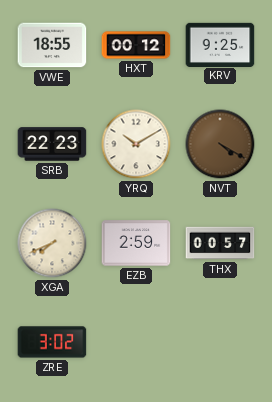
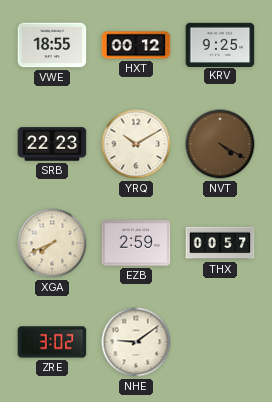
NHE: none -> 9:09 (136, 342)
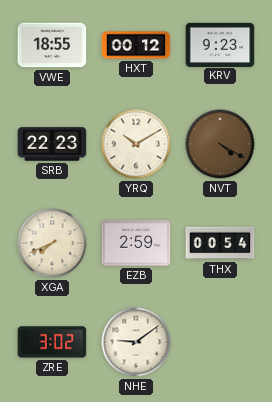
KRV: 9:25 -> 9:23 (220, 44)
THX: 00:57 -> 00:54 (220, 243)
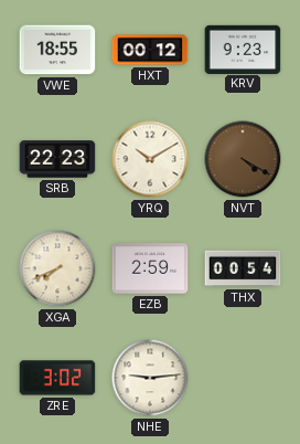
NHE: 9:09 -> 9:14 (150, 378)
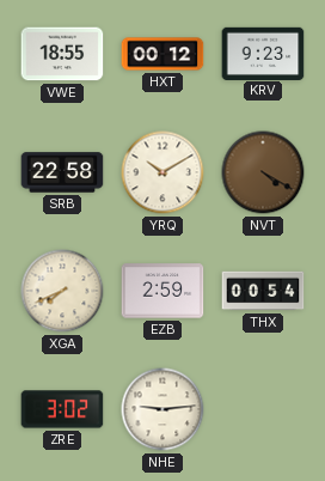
SRB: 22:23 -> 22:58 (62, 172)
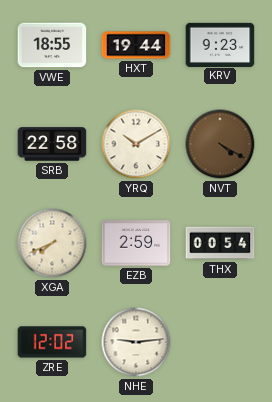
HXT: 00:12 -> 19:44 (136, 45)
ZRE: 3:02 -> 12:02 (52, 342)
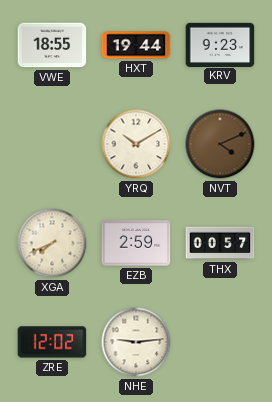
SRB: 22:58 -> none (52, 144)
NVT: 4:20 -> 4:11 (220, 144)
THX: 00:54 -> 00:57 (220, 243)
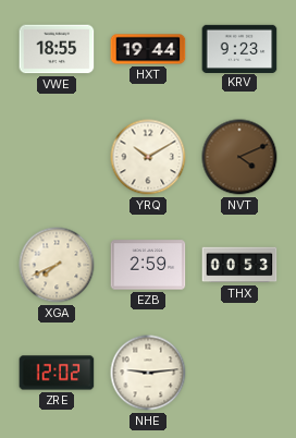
THX: 00:57 -> 00:53 (239, 265)
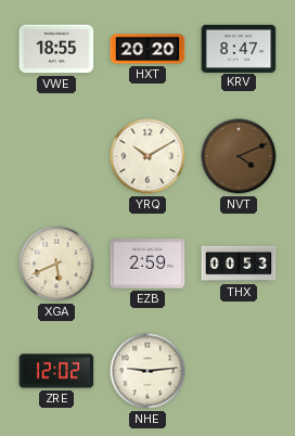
HXT: 19:44 -> 20:20 (147, 49)
KRV: 9:23 -> 8:47 (239, 48)
XGA: 7:41 -> 5:41 (56, 264)
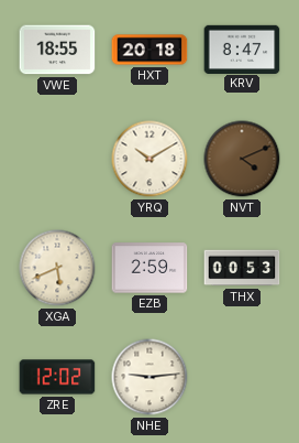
HXT: 20:20 -> 20:18 (149, 50)
